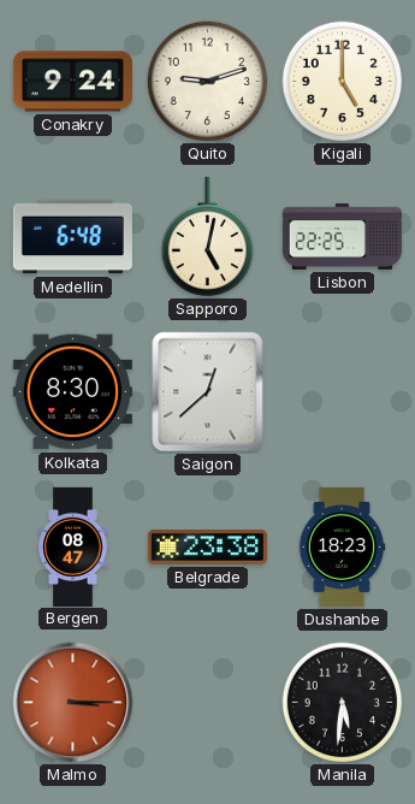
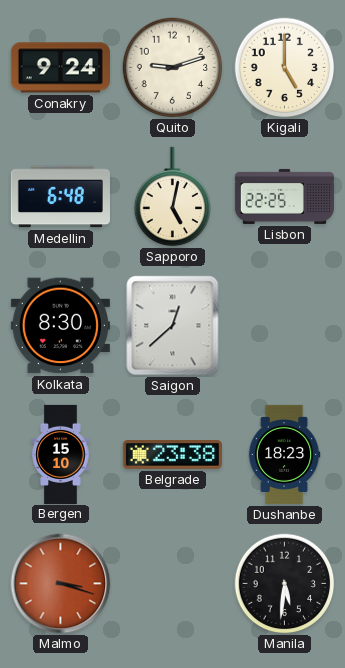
Bergen: 08:47 -> 15:10 (61, 454)
Malmo: 3:15 -> 3:18 (61, 584)
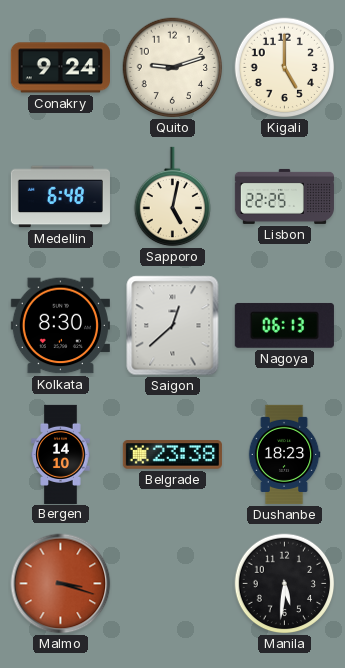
Nagoya: none -> 06:13 (284, 325)
Bergen: 15:10 -> 14:10 (61, 454)
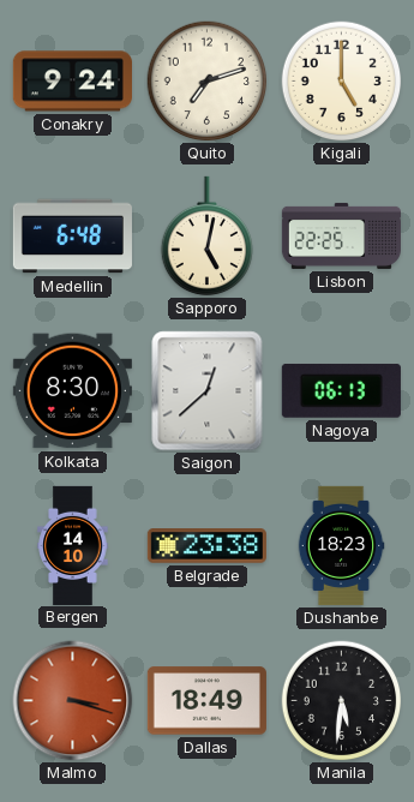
Quito: 9:12 -> 7:12 (208, 82)
Dallas: none -> 18:49 (206, 701)
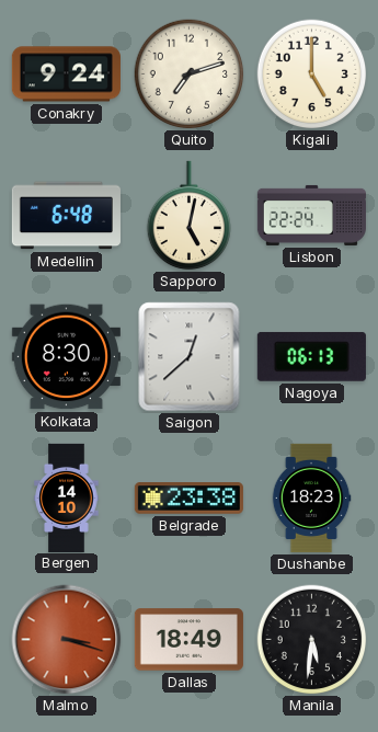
Lisbon: 22:25 -> 22:24 (311, 215)
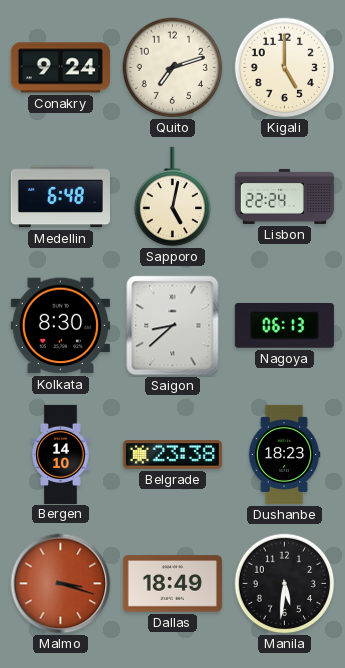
Saigon: 12:38 -> 8:38 (173, 326)
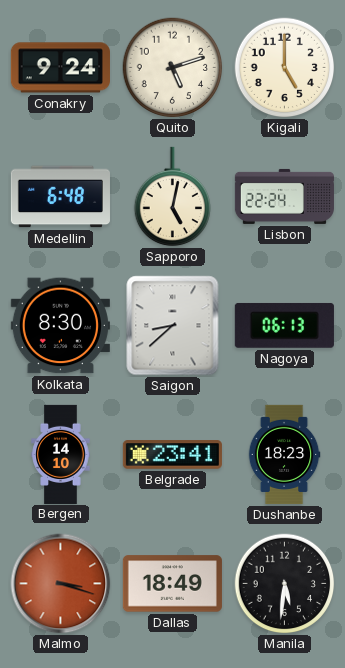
Quito: 7:12 -> 5:12 (173, 68)
Belgrade: 23:38 -> 23:41 (172, 455)
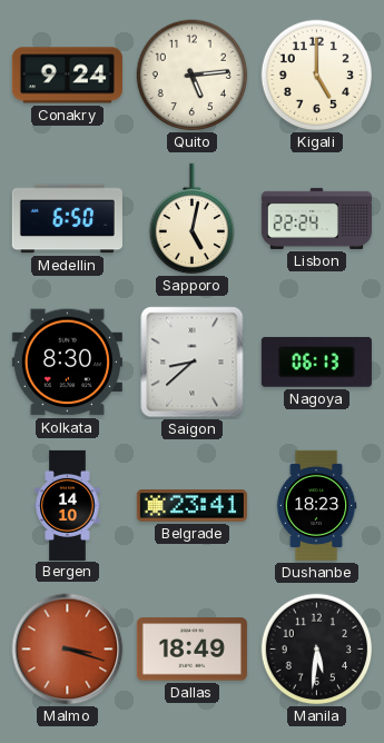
Quito: 5:12 -> 5:14 (193, 76)
Medellin: 6:48 -> 6:50 (67, 219)
